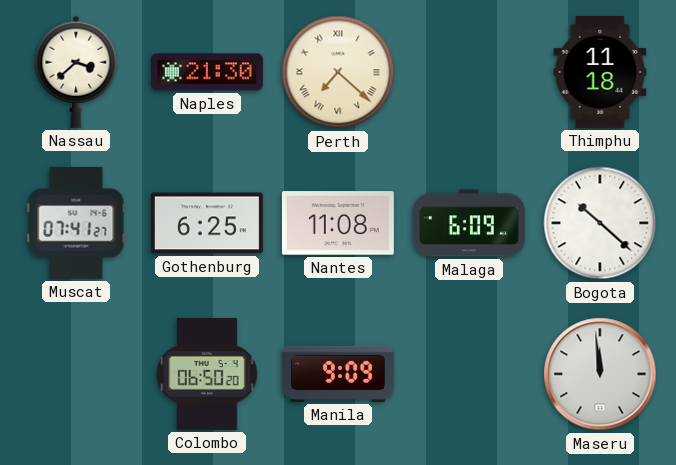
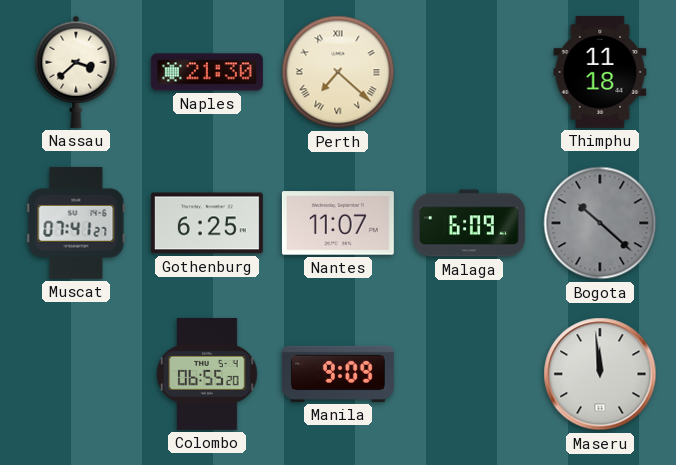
Nantes: 11:08 -> 11:07 (338, 223)
Bogota dial: white -> grey (600, 223)
Colombo: 06:50 -> 06:55 (207, 374)
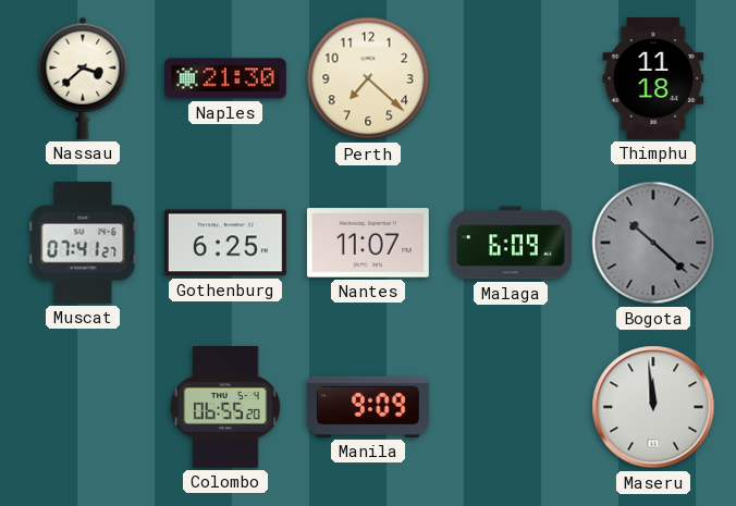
Perth numerals: Roman -> Arabic (368, 78)
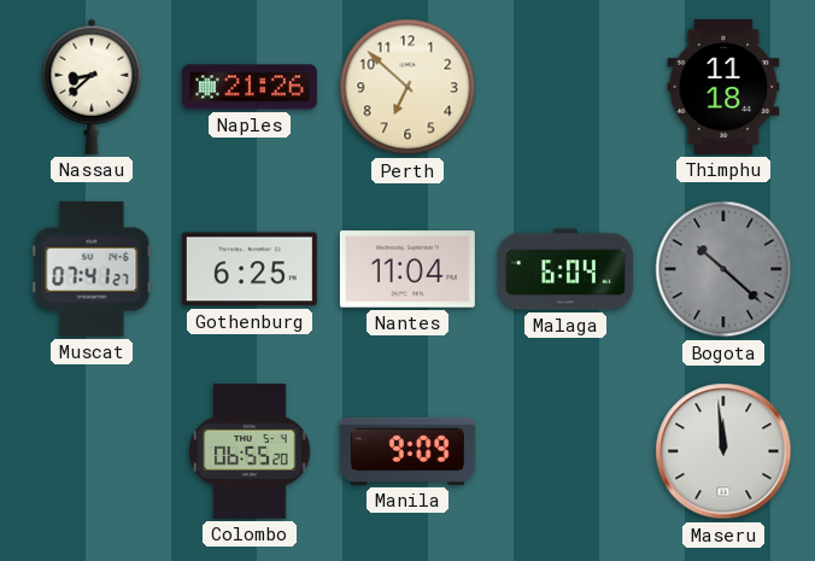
Nassau: 3:38 -> 8:38 (92, 87)
Naples: 21:30 -> 21:26 (250, 87)
Perth: 7:22 -> 6:52 (408, 87)
Nantes: 11:07 -> 11:04 (408, 269)
Malaga: 6:09 -> 6:04 (565, 269)
